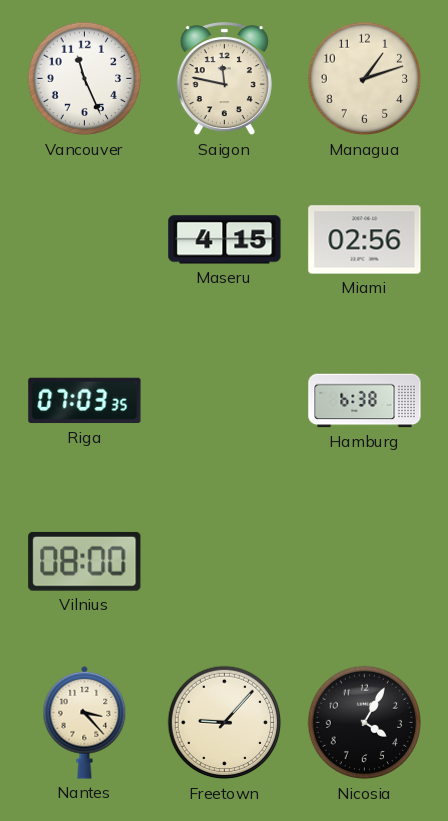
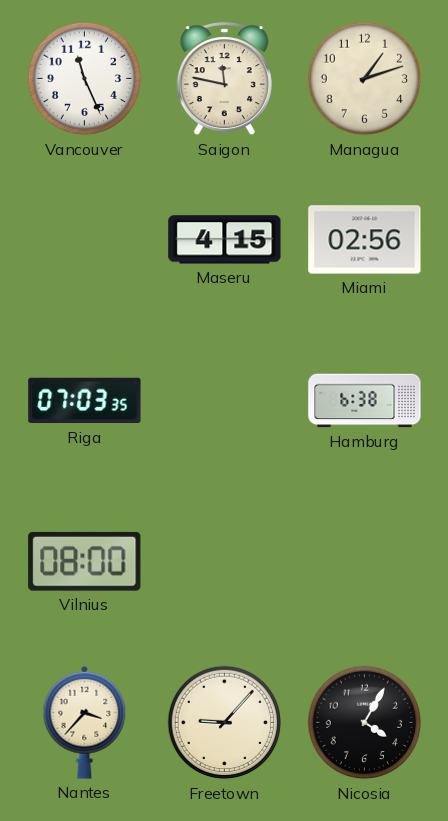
Nantes: 3:23 -> 3:37 (85, 722)
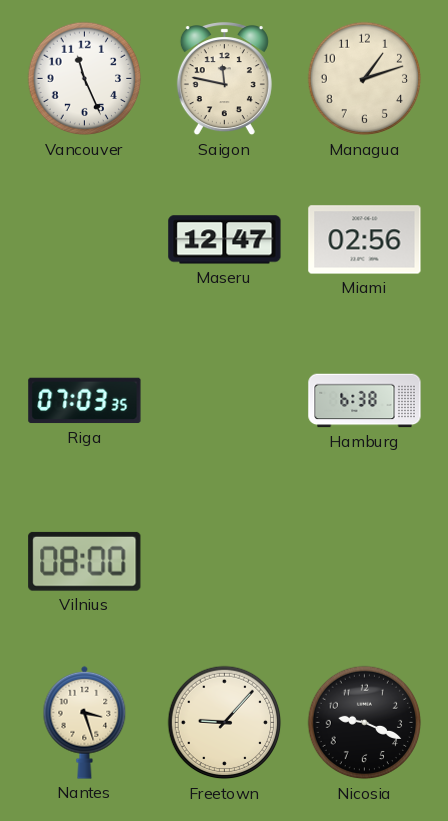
Maseru: 4:15 -> 12:47 (225, 240)
Nantes: 3:37 -> 3:27 (85, 722)
Nicosia: 4:05 -> 9:19 (365, 723)
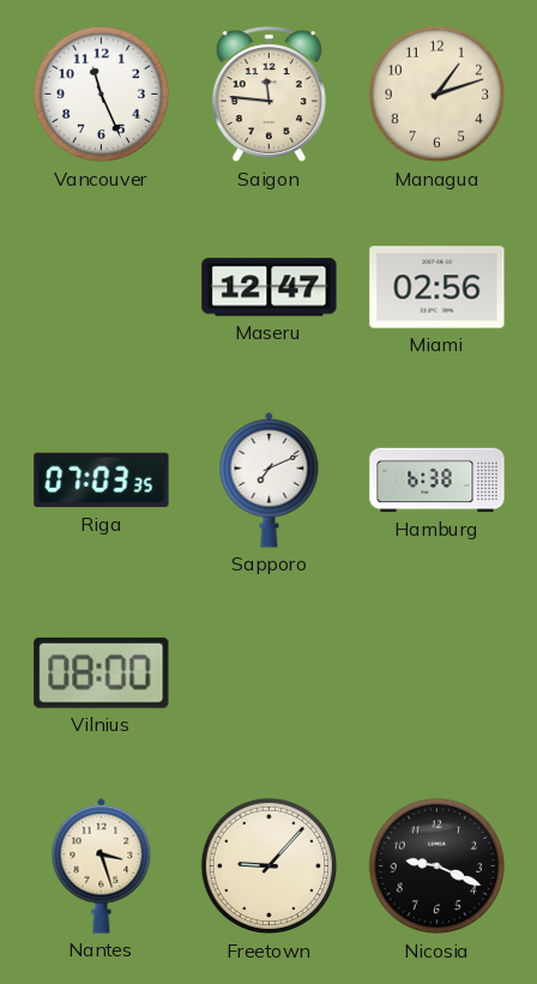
Saigon: 11:47 -> 11:46 (268, 95)
Sapporo: none -> 7:11 (270, 479)
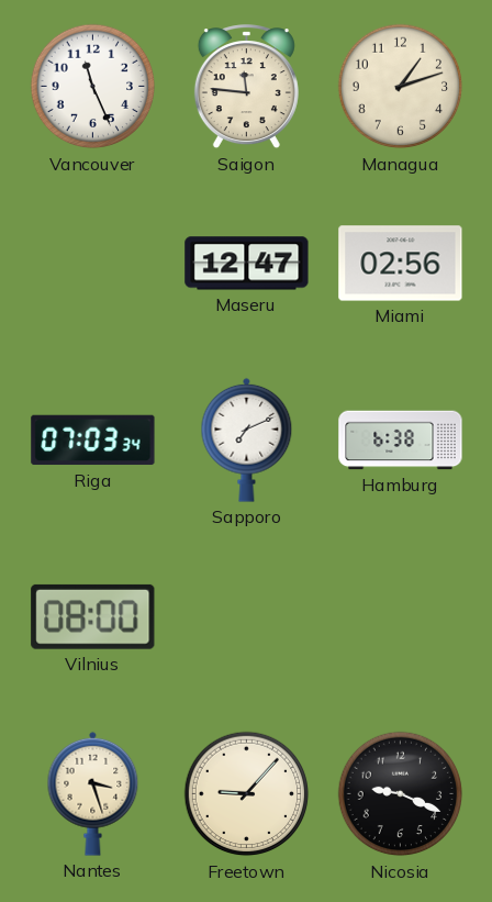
Riga: 07:03:35 -> 07:03:34 (93, 441)
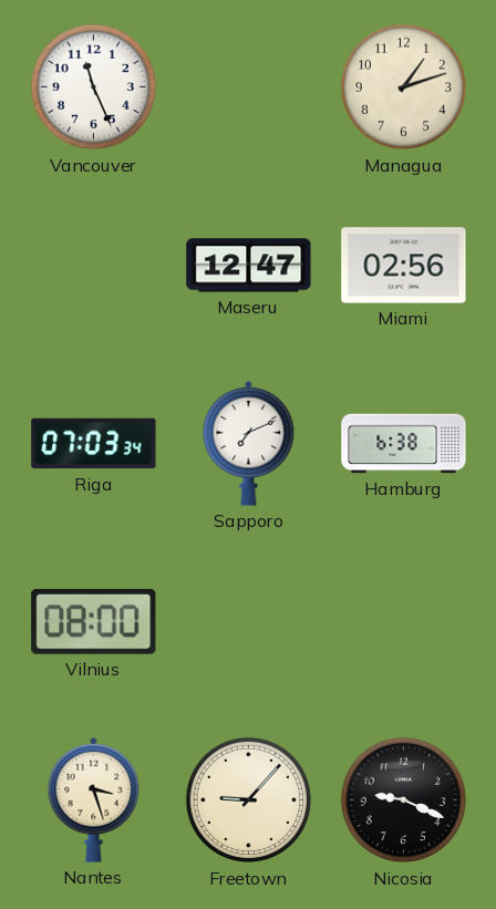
Saigon: 11:46 -> none (246, 87)
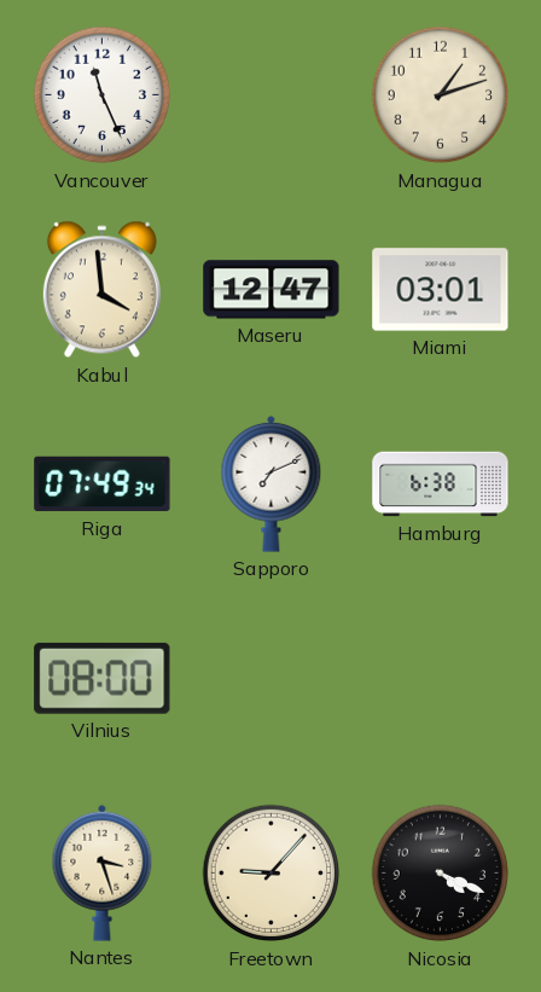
Kabul: none -> 3:59 (101, 290)
Miami: 02:56 -> 03:01 (441, 290)
Riga: 07:03 -> 07:49 (103, 485)
Nicosia: 9:19 -> 4:19 (441, 874)
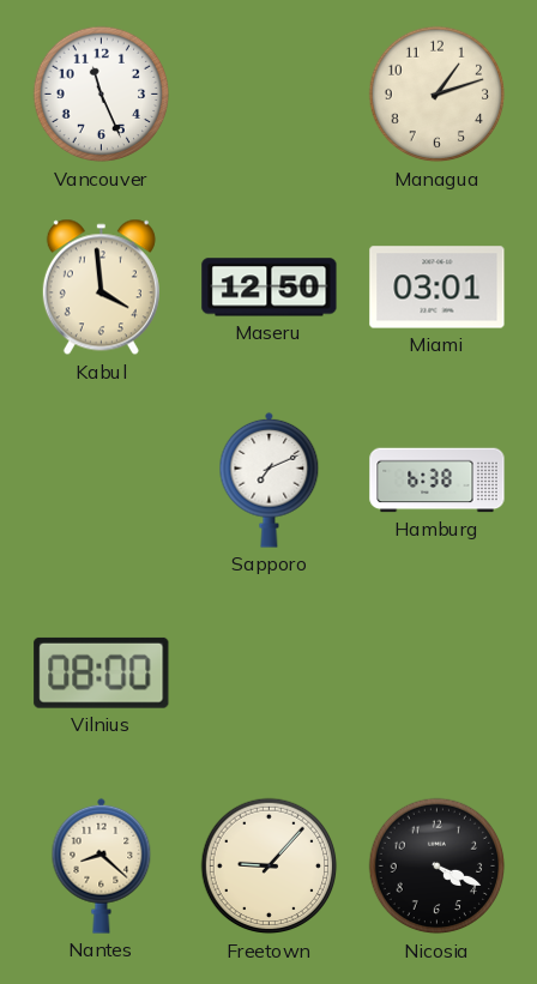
Maseru: 12:47 -> 12:50 (270, 288)
Riga: 07:49 -> none (103, 485)
Nantes: 3:27 -> 8:22 (102, 865)
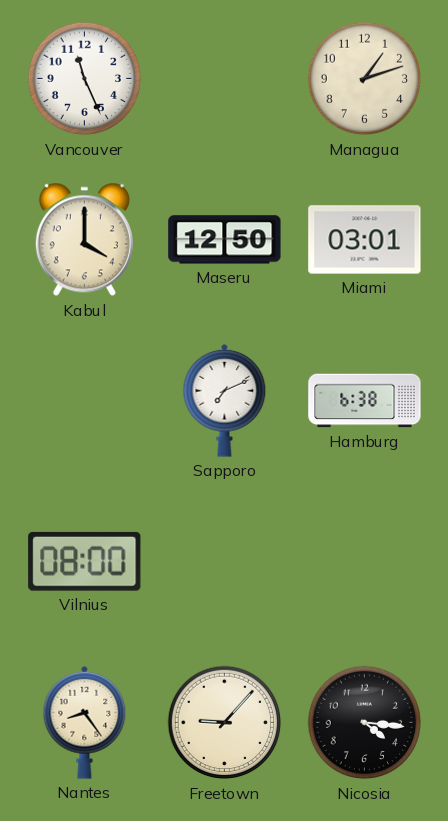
Kabul: 3:59 -> 4:00 (84, 240)
Nantes: 8:22 -> 8:24 (85, 722)
Nicosia: 4:19 -> 4:16 (365, 723)
